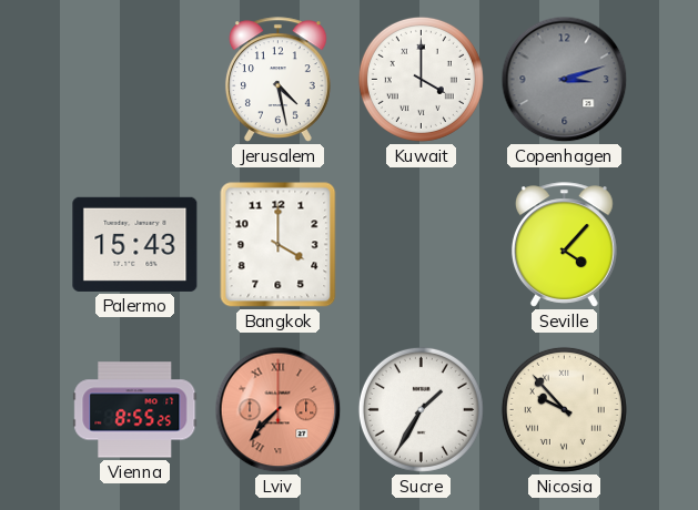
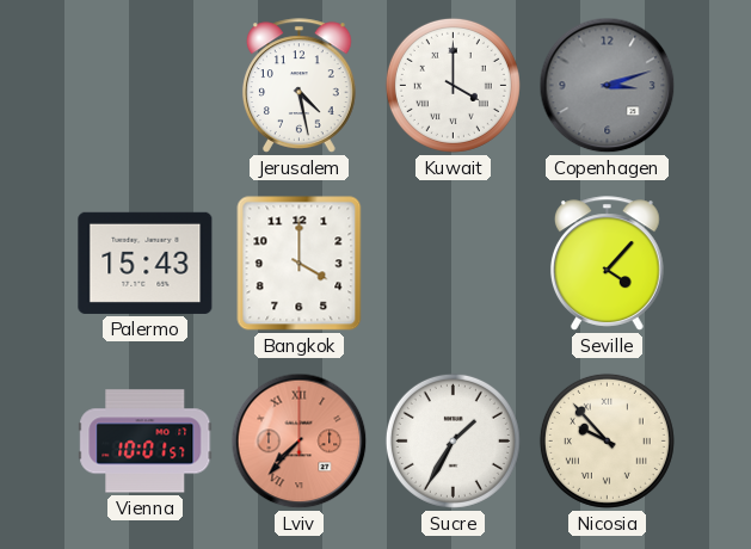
Vienna: 8:55 -> 10:01 (146, 442)
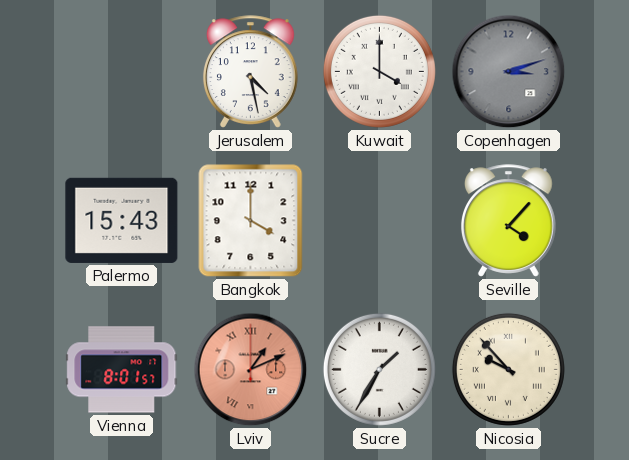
Vienna: 10:01 -> 8:01 (122, 370)
Lviv: 7:37 -> 1:11 (251, 370)
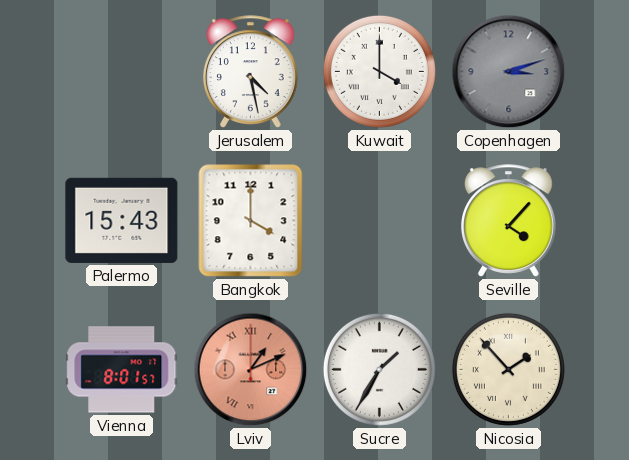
Nicosia: 9:53 -> 1:53 (508, 369)
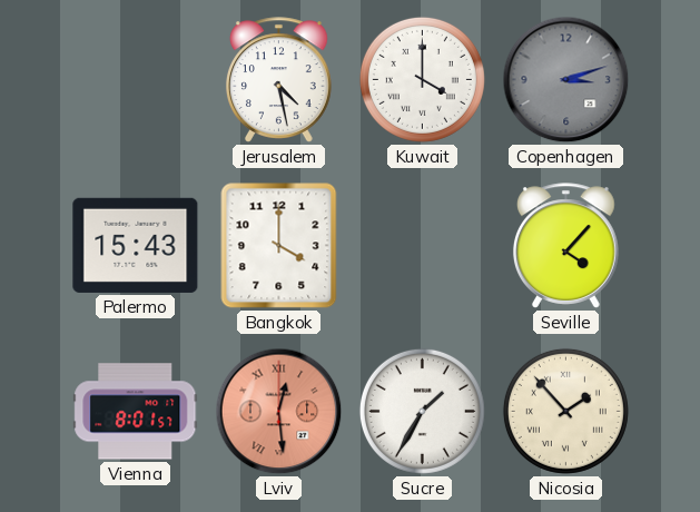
Lviv: 1:11 -> 12:29 (279, 412)
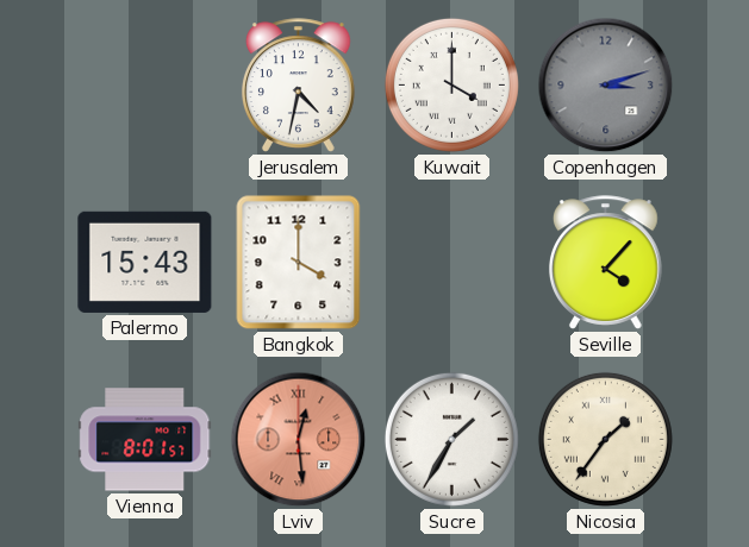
Jerusalem: 4:28 -> 4:32 (298, 86)
Nicosia: 1:53 -> 1:36 (605, 439)
